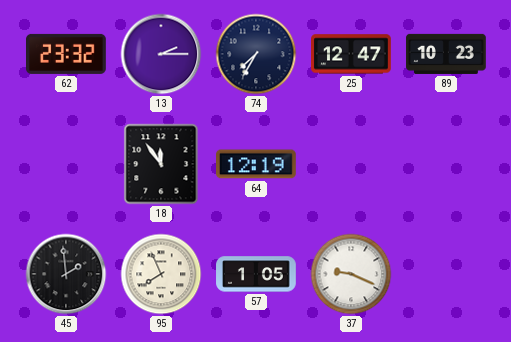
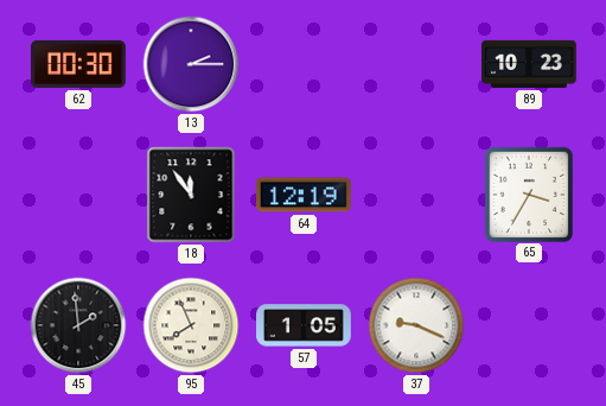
62: 23:32 -> 00:30 (79, 64)
74: 7:35 -> none (256, 54)
25: 12:47 -> none (352, 54)
65: none -> 3:35 (528, 194)
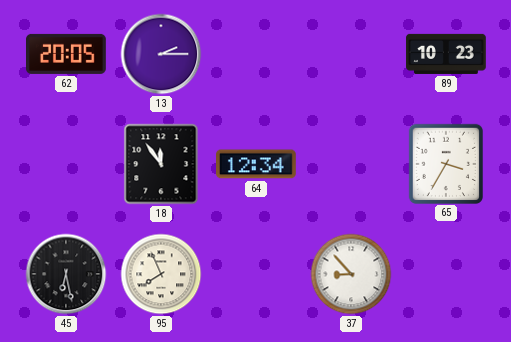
62: 00:30 -> 20:05 (67, 54)
64: 12:19 -> 12:34 (257, 164)
45: 1:59 -> 6:28 (66, 274)
57: 1:05 -> none (304, 325)
37: 9:19 -> 8:53 (351, 274)
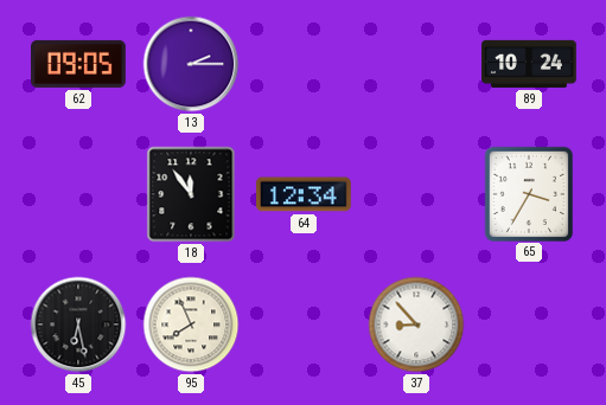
62: 20:05 -> 09:05 (79, 64)
89: 10:23 -> 10:24 (529, 64)
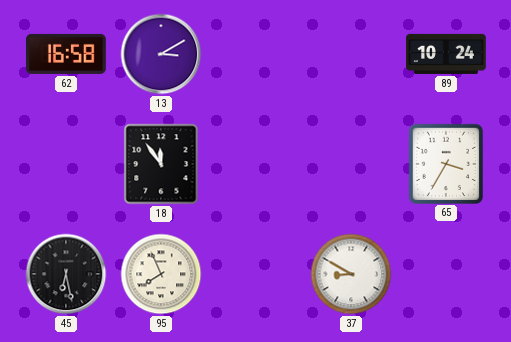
62: 09:05 -> 16:58 (67, 54)
13: 2:15 -> 3:10 (161, 54)
64: 12:34 -> none (305, 194)
37: 8:53 -> 8:50 (351, 274)
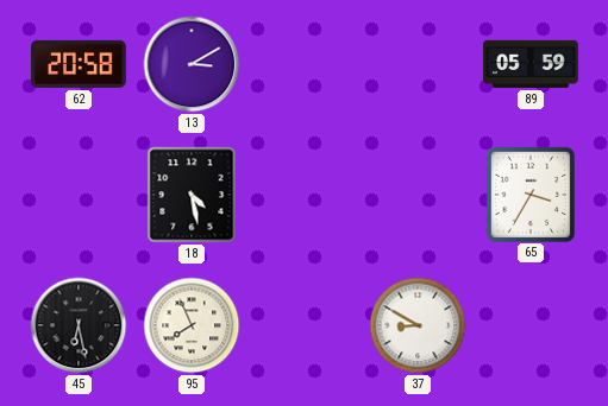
62: 16:58 -> 20:58 (80, 64)
89: 10:24 -> 05:59 (531, 64)
18: 11:54 -> 4:28 (192, 195)
